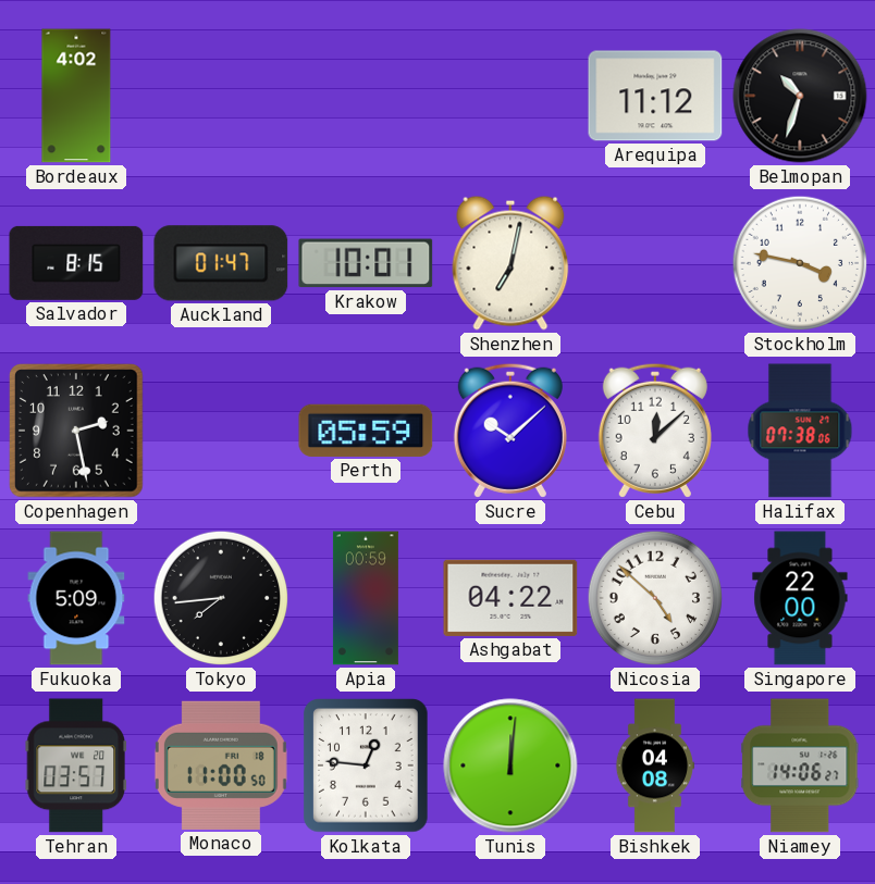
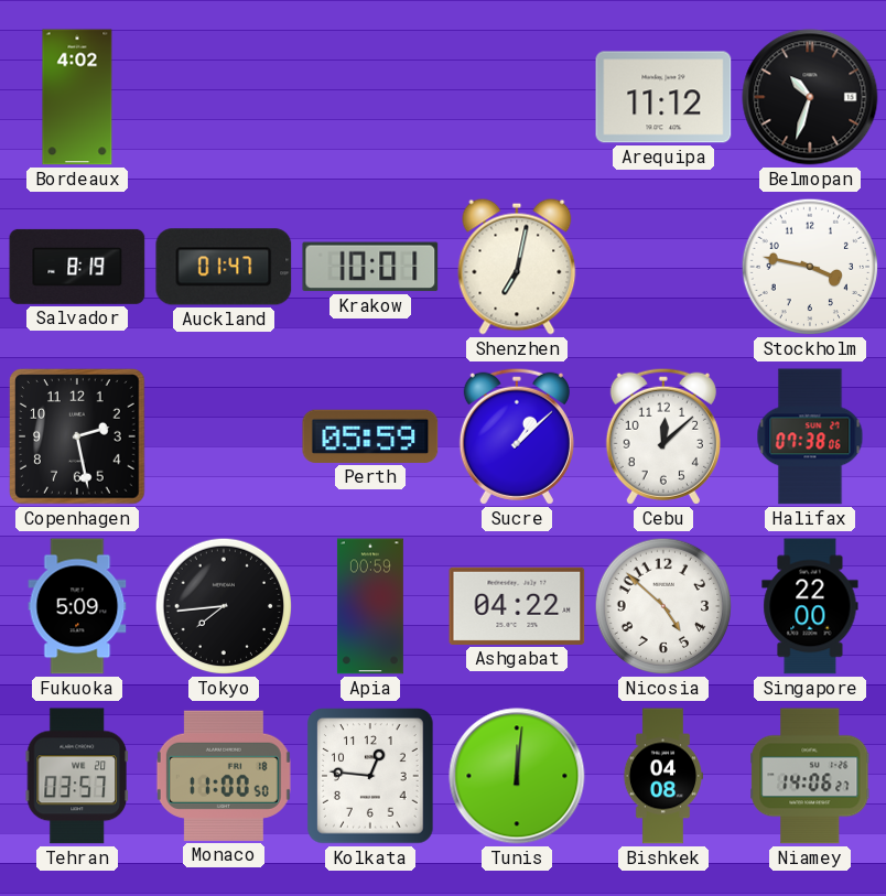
Salvador: 8:15 -> 8:19 (77, 267)
Sucre: 10:08 -> 1:08 (517, 436)
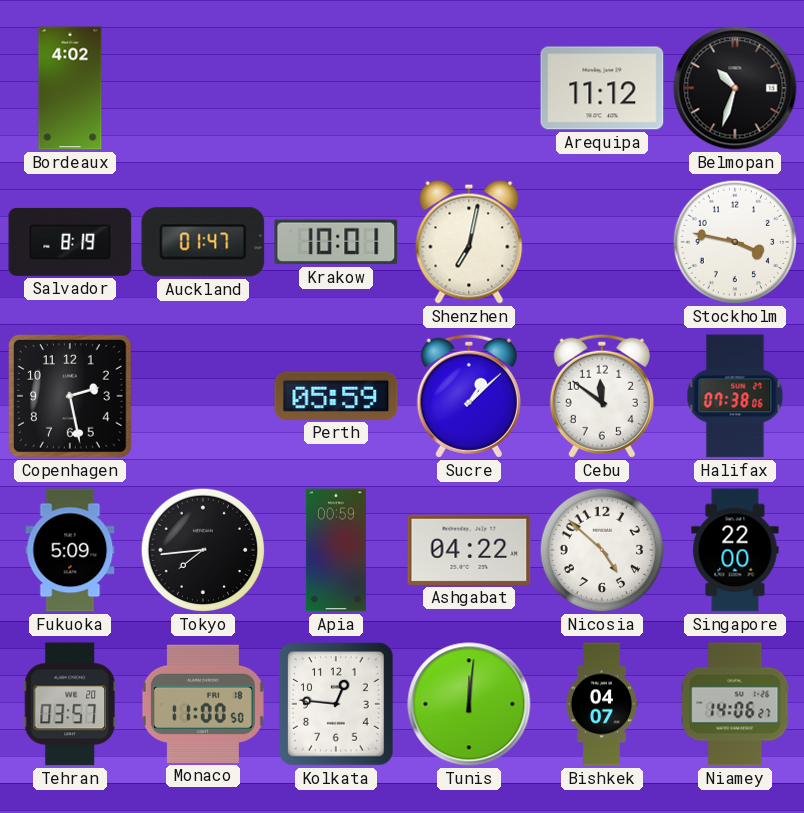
Cebu: 12:08 -> 11:51 (602, 396)
Bishkek: 04:08 -> 04:07 (601, 704)
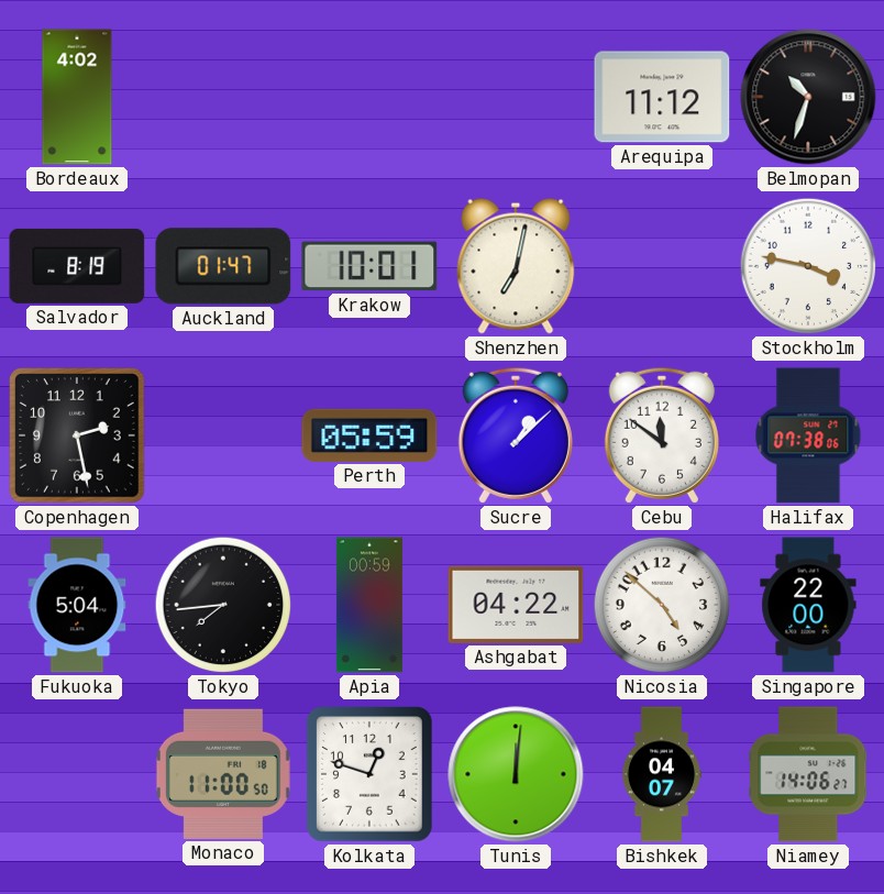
Fukuoka: 5:09 -> 5:04 (77, 605)
Tehran: 03:57 -> none (70, 704)
Kolkata: 12:46 -> 12:48 (369, 774)
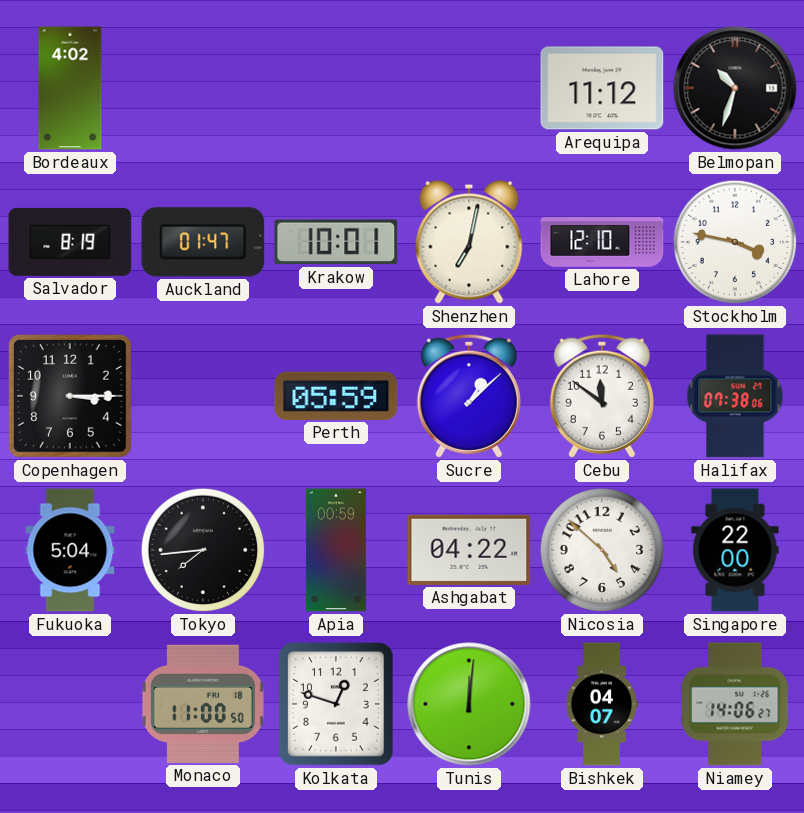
Lahore: none -> 12:10 (602, 242)
Copenhagen: 2:28 -> 3:15 (71, 397)
